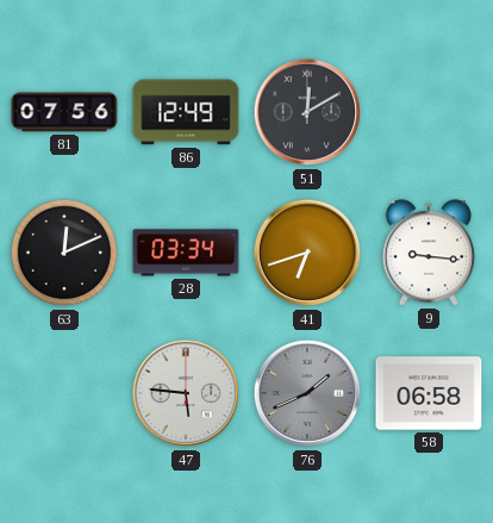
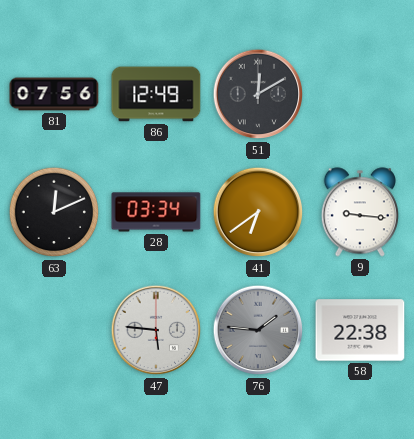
41: 6:42 -> 6:39 (258, 212)
76: 1:41 -> 1:46 (258, 330)
58: 06:58 -> 22:38 (360, 330)
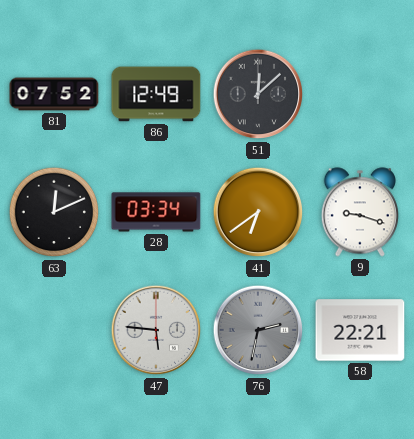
81: 07:56 -> 07:52 (54, 94)
51: 12:10 -> 12:08 (258, 94)
9: 9:16 -> 9:18 (360, 212)
76: 1:46 -> 2:32 (258, 330)
58: 22:38 -> 22:21 (360, 330)
